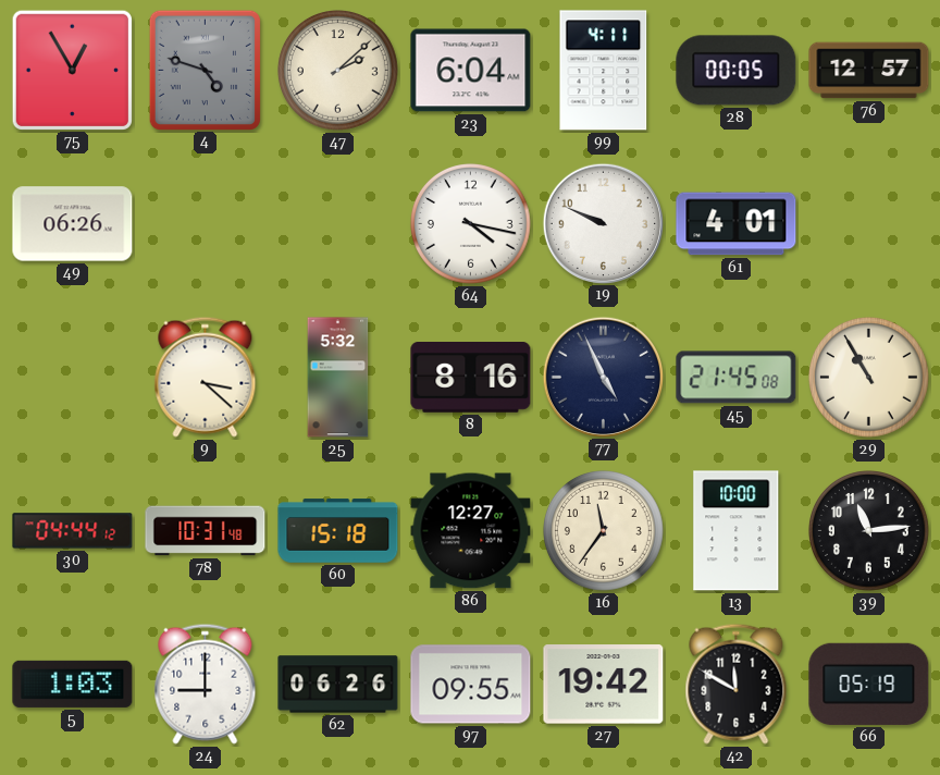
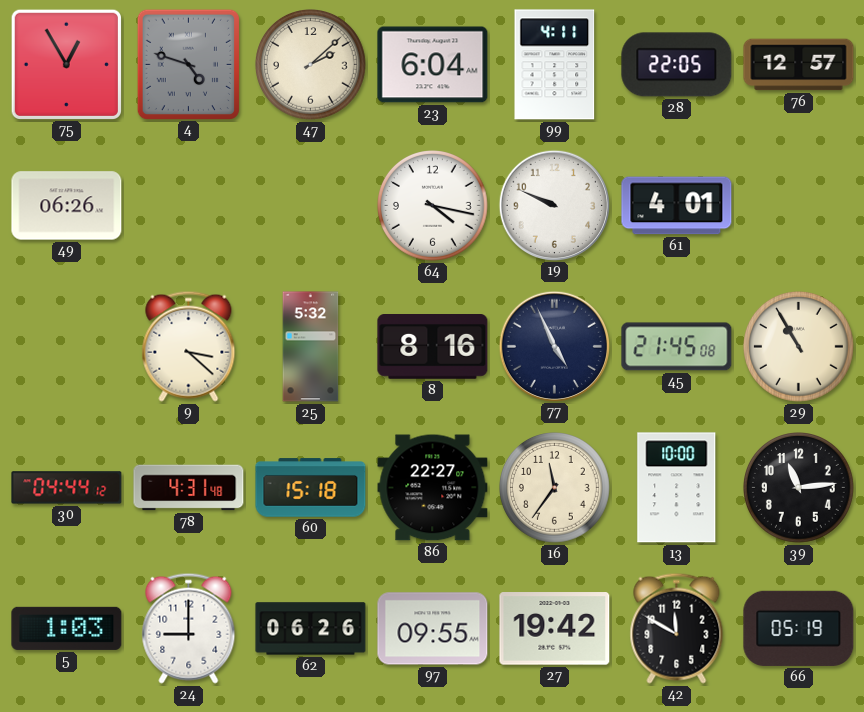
28: 00:05 -> 22:05 (677, 65)
78: 10:31 -> 4:31 (189, 488)
86: 12:27 -> 22:27 (433, 488)
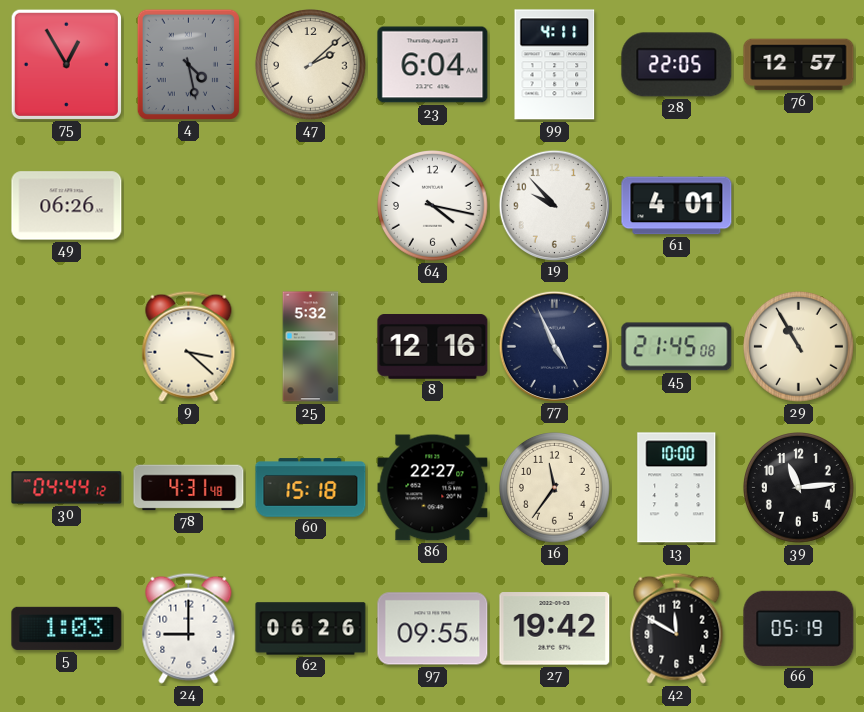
4: 4:48 -> 4:28 (188, 64)
19: 9:49 -> 9:53 (554, 205)
8: 8:16 -> 12:16 (433, 347)
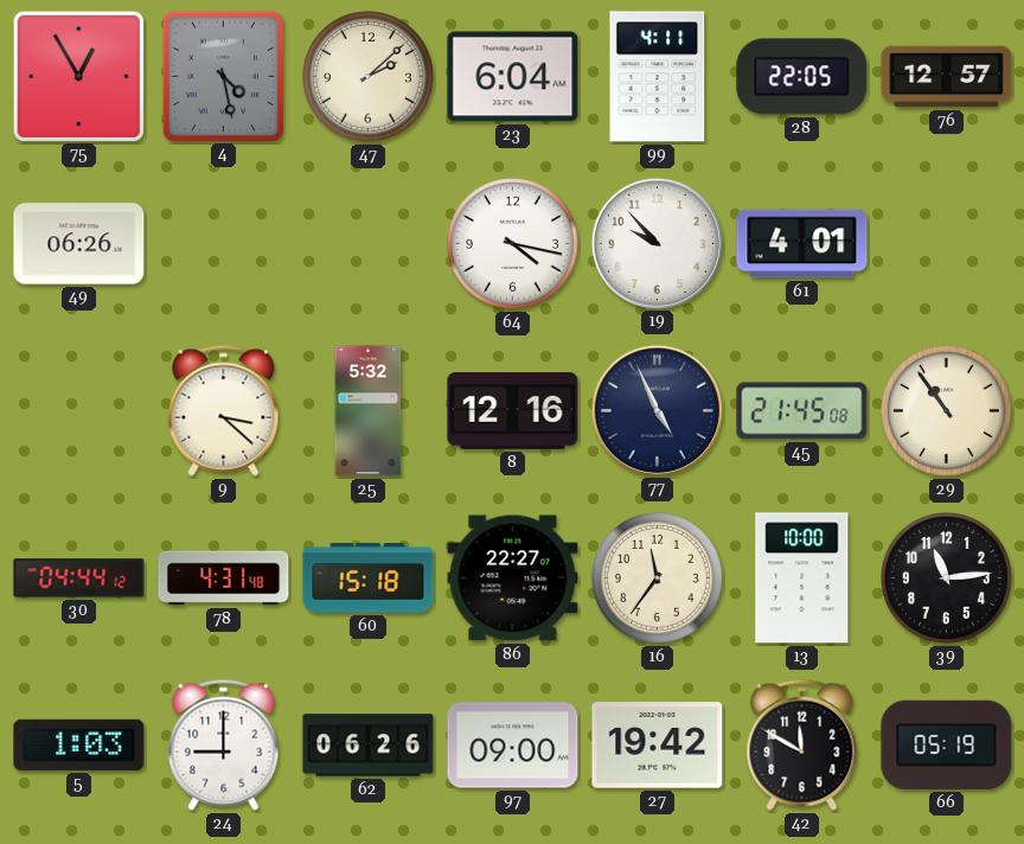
29: 10:55 -> 10:54 (947, 411)
97: 09:55 -> 09:00 (513, 746)
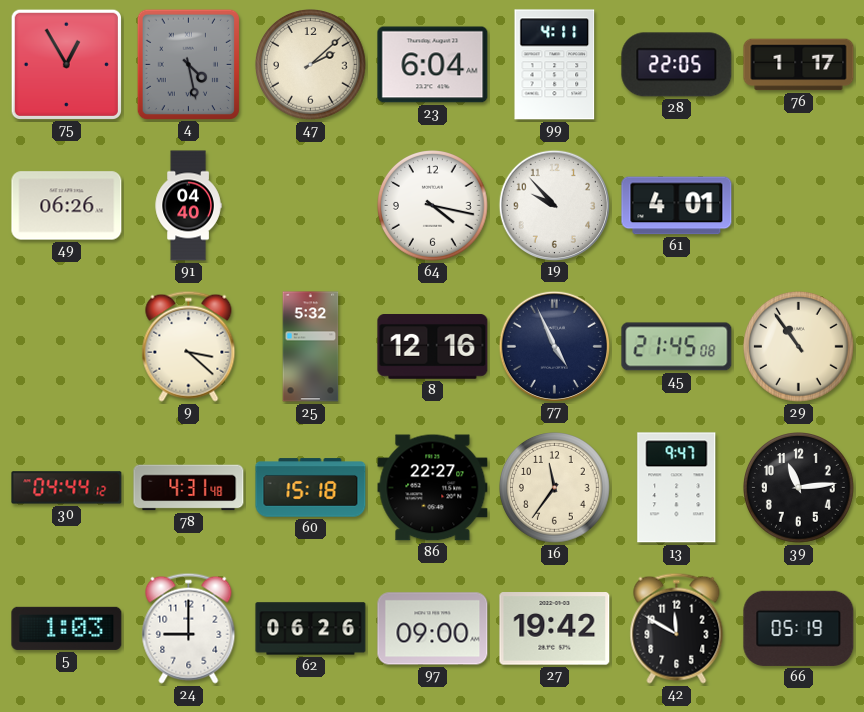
76: 12:57 -> 1:17 (799, 65)
91: none -> 04:40 (188, 206)
13: 10:00 -> 9:47 (677, 488)
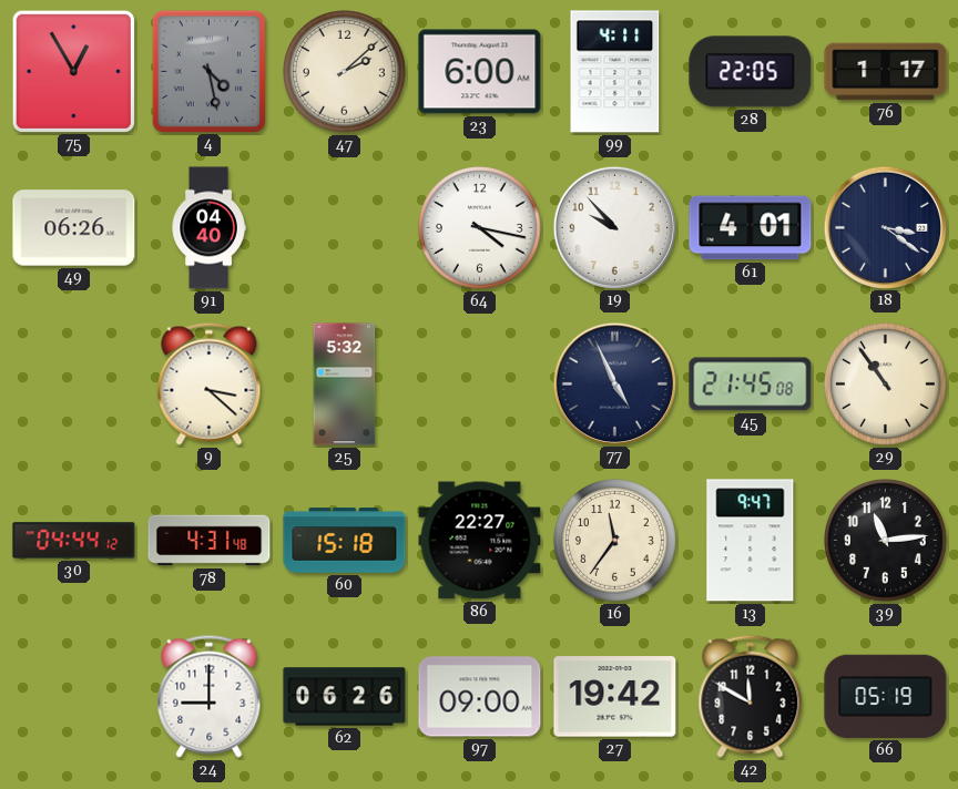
23: 6:04 -> 6:00 (480, 72)
18: none -> 3:21 (885, 227)
8: 12:16 -> none (433, 347)
5: 1:03 -> none (67, 628)
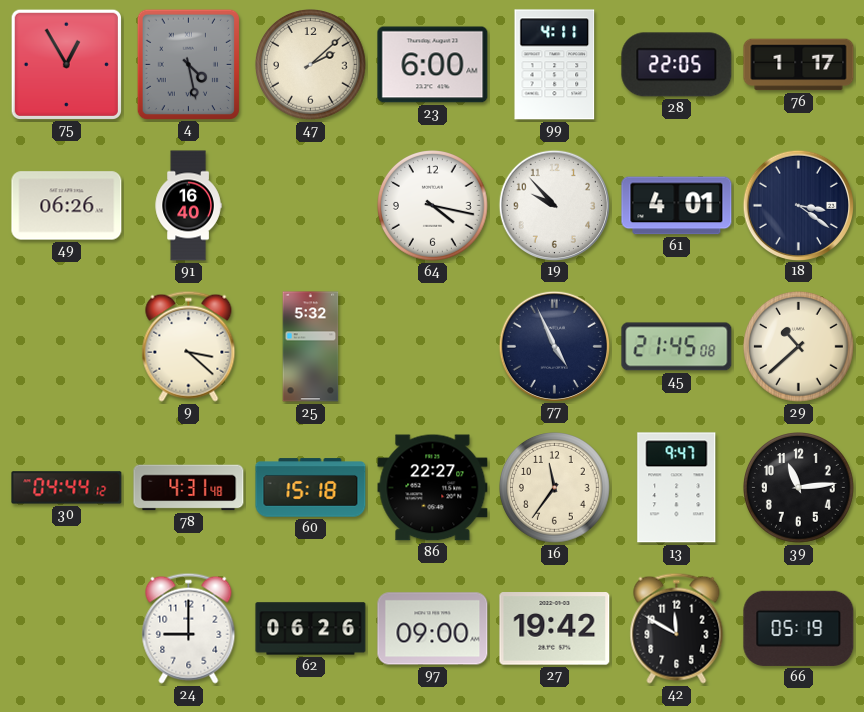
91: 04:40 -> 16:40 (188, 206)
29: 10:54 -> 10:38 (799, 347)
